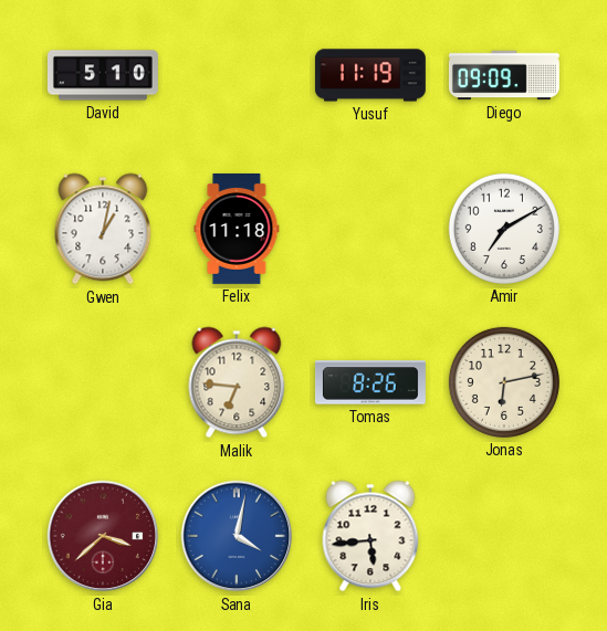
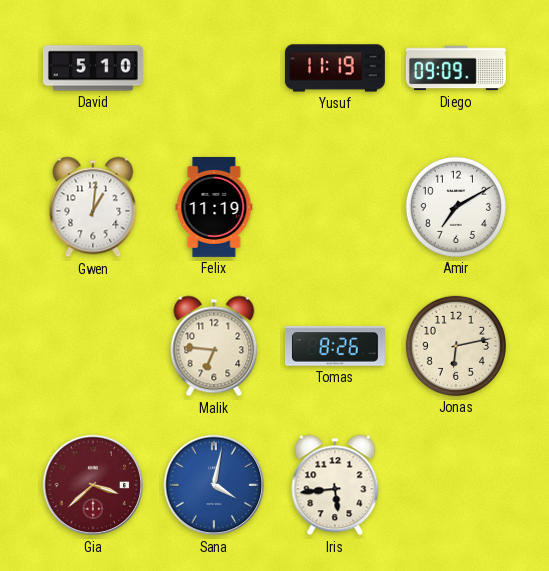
Gwen: 1:02 -> 1:01 (93, 207)
Felix: 11:18 -> 11:19 (214, 207)
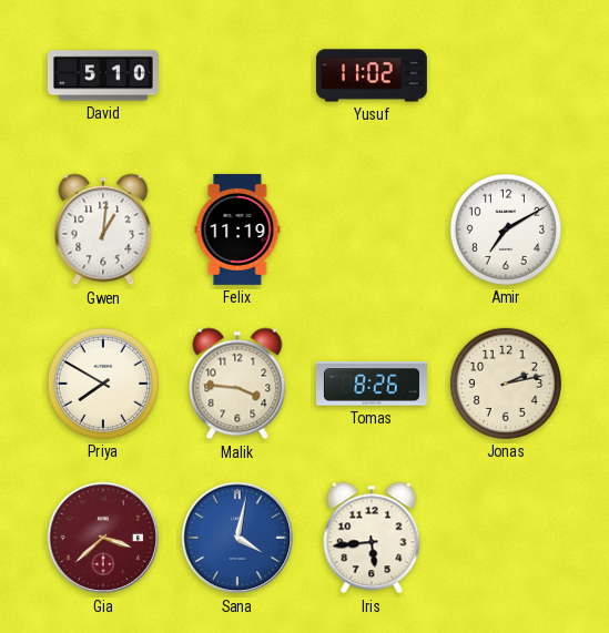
Yusuf: 11:19 -> 11:02 (372, 75)
Diego: 09:09 -> none (456, 68)
Priya: none -> 7:50 (103, 384)
Malik: 6:46 -> 3:46 (237, 384)
Jonas: 6:13 -> 2:13 (506, 384)
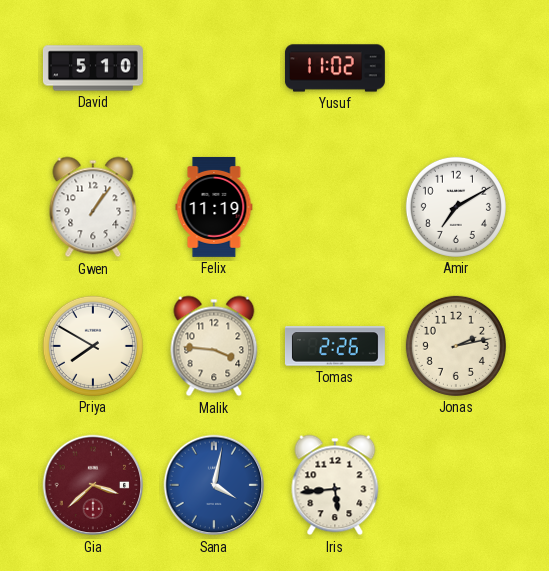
Gwen: 1:01 -> 1:06 (93, 207)
Tomas: 8:26 -> 2:26 (335, 346)
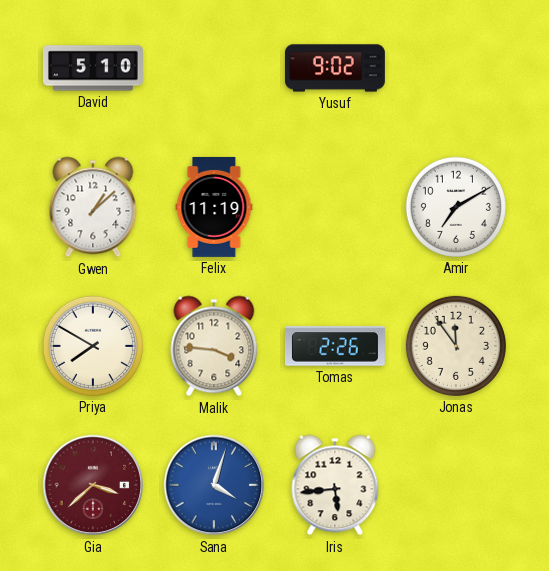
Yusuf: 11:02 -> 9:02 (335, 68)
Gwen: 1:06 -> 1:08 (93, 207)
Jonas: 2:13 -> 11:54 (456, 346)
Sana: 4:02 -> 4:03 (214, 485)
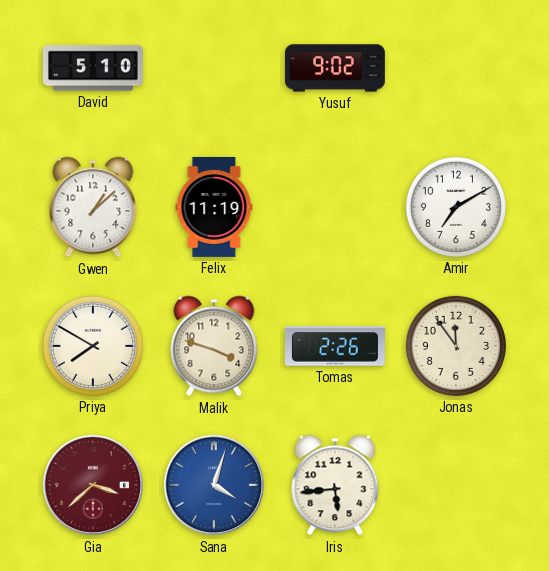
Malik: 3:46 -> 3:48 (214, 346)
